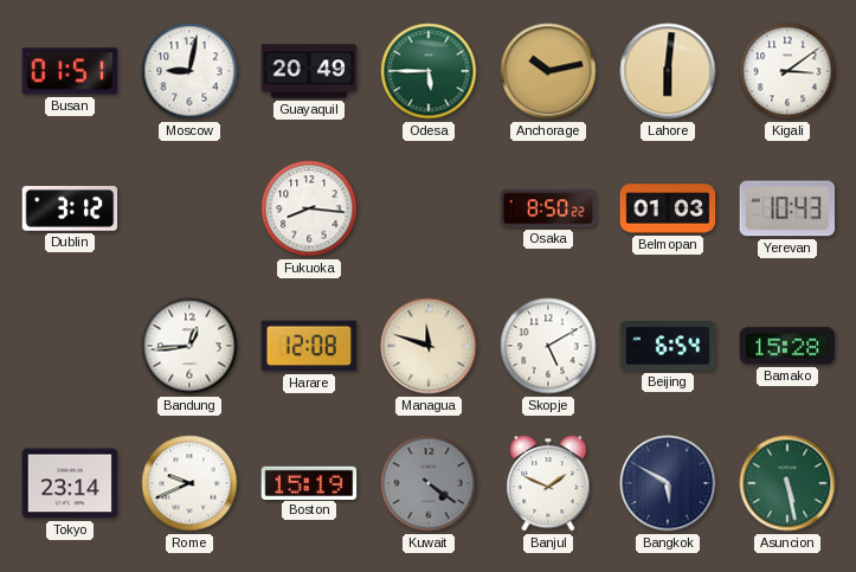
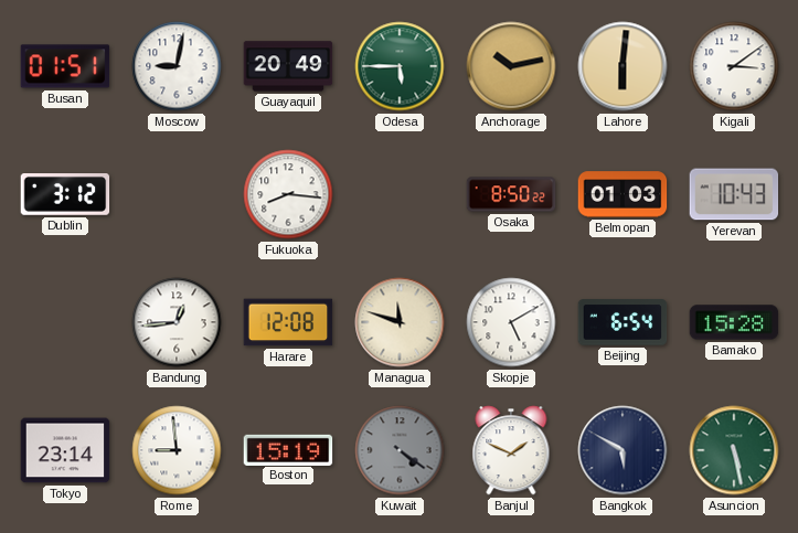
Rome: 9:41 -> 8:59 (177, 450)
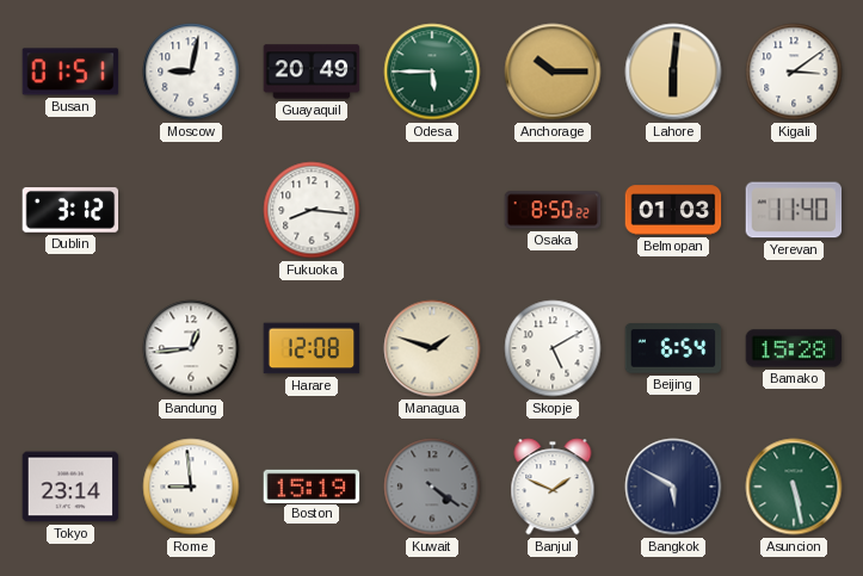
Anchorage: 10:13 -> 10:15 (553, 72)
Yerevan: 10:43 -> 11:40 (794, 210)
Managua: 11:48 -> 1:48 (432, 348)
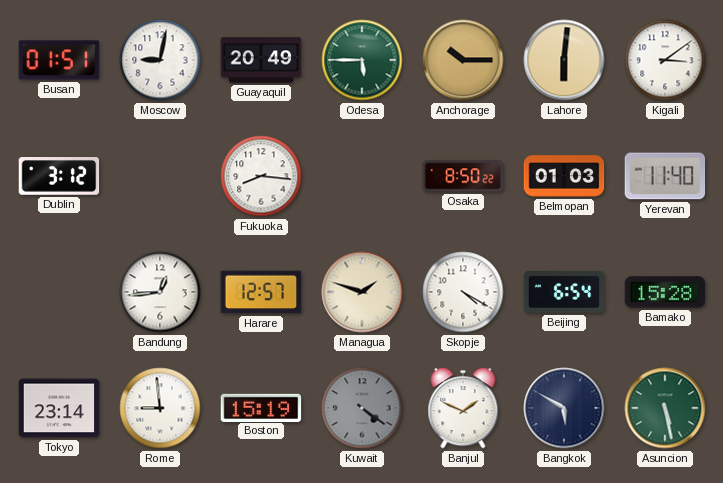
Harare: 12:08 -> 12:57 (261, 292)
Skopje: 5:10 -> 4:20 (463, 292)
